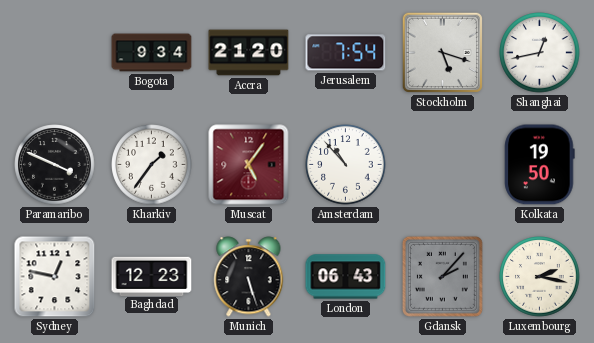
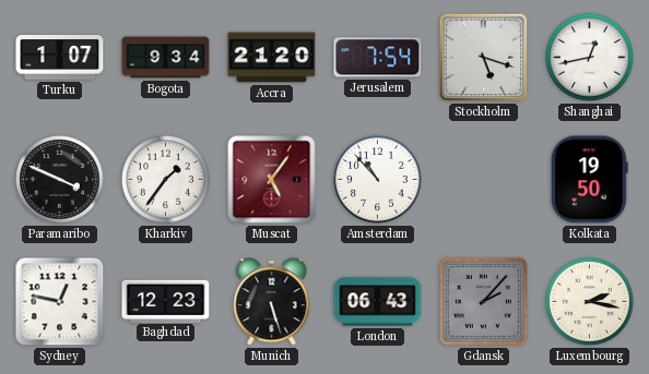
Turku: none -> 1:07 (60, 58)
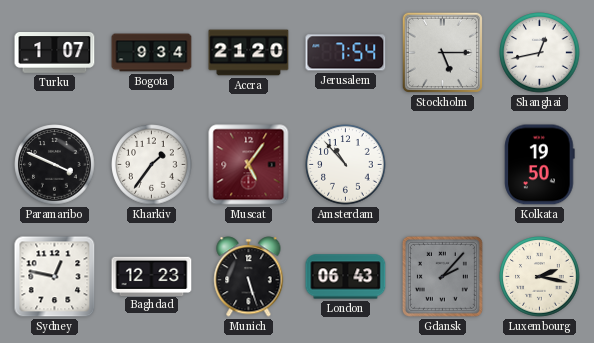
Stockholm: 5:18 -> 5:15 (442, 52)
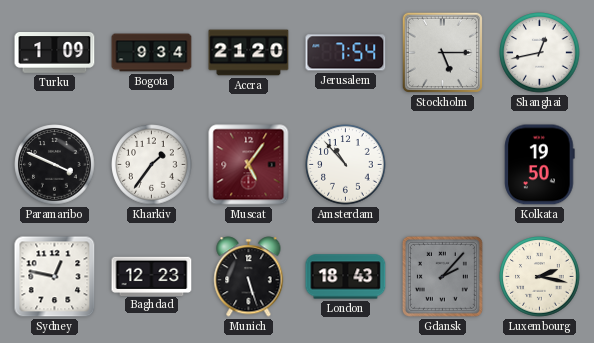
Turku: 1:07 -> 1:09 (55, 53)
London: 06:43 -> 18:43 (346, 277)
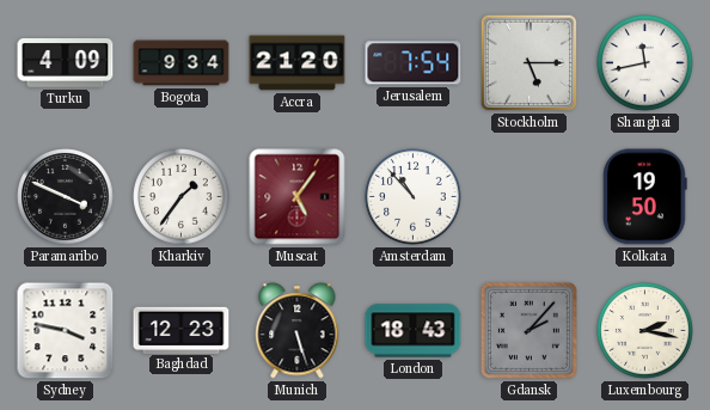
Turku: 1:09 -> 4:09 (66, 63)
Shanghai: 12:43 -> 11:43 (645, 63)
Sydney: 12:47 -> 3:47 (66, 331)
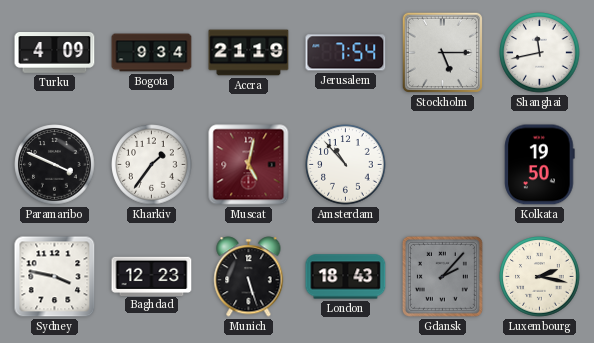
Accra: 21:20 -> 21:19 (249, 53)
Muscat: 5:06 -> 5:02 (249, 165)
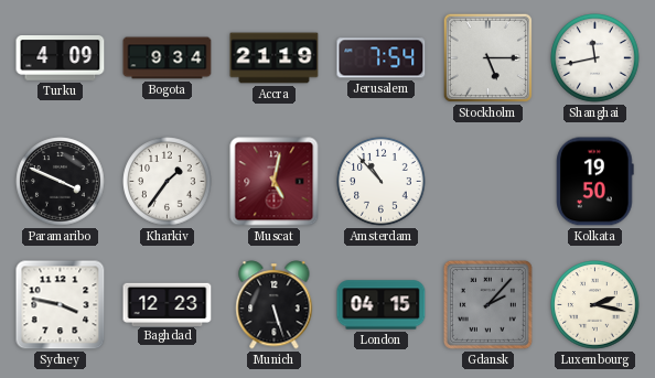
London: 18:43 -> 04:15 (382, 305)
